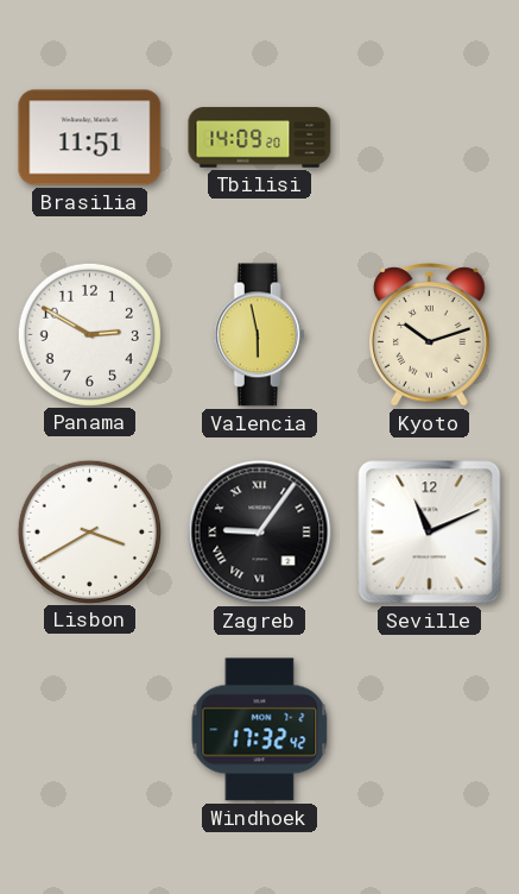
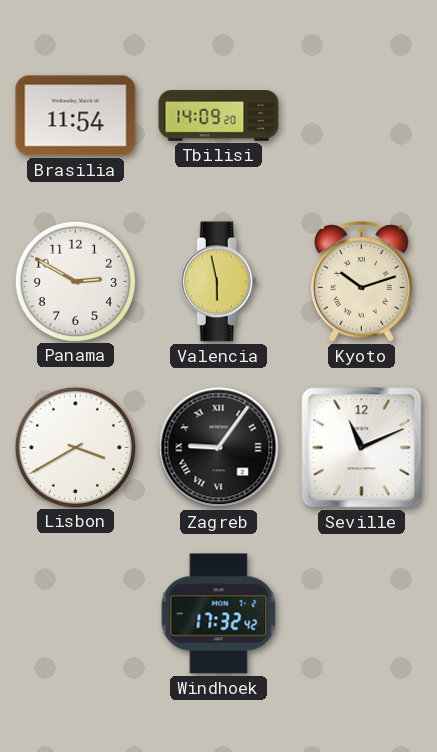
Brasilia: 11:51 -> 11:54 (76, 116)
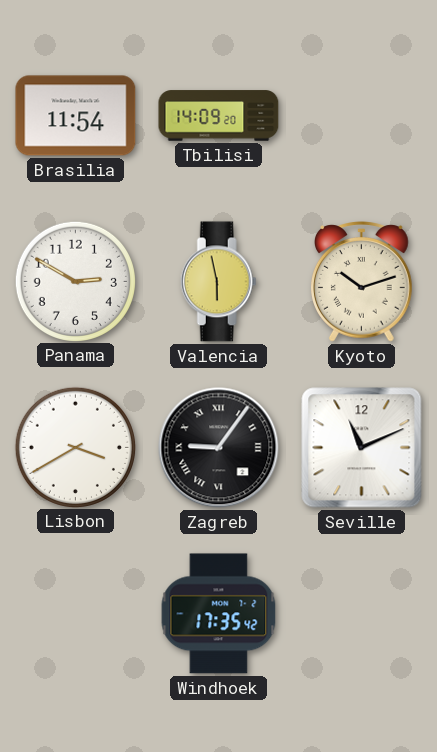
Windhoek: 17:32 -> 17:35 (219, 614)
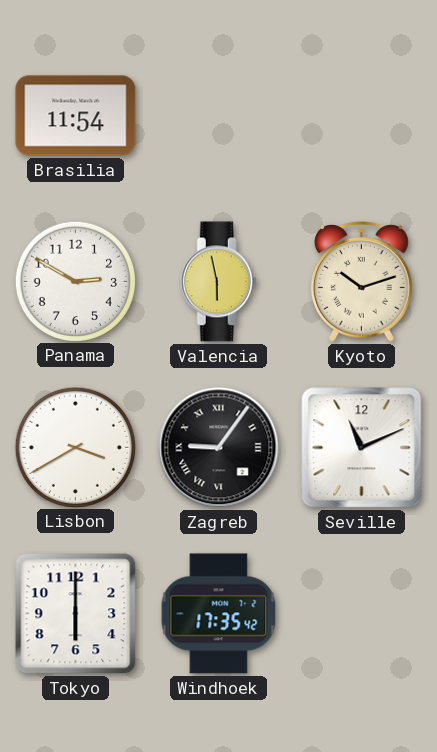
Tbilisi: 14:09 -> none (219, 116)
Tokyo: none -> 6:00 (76, 614)
